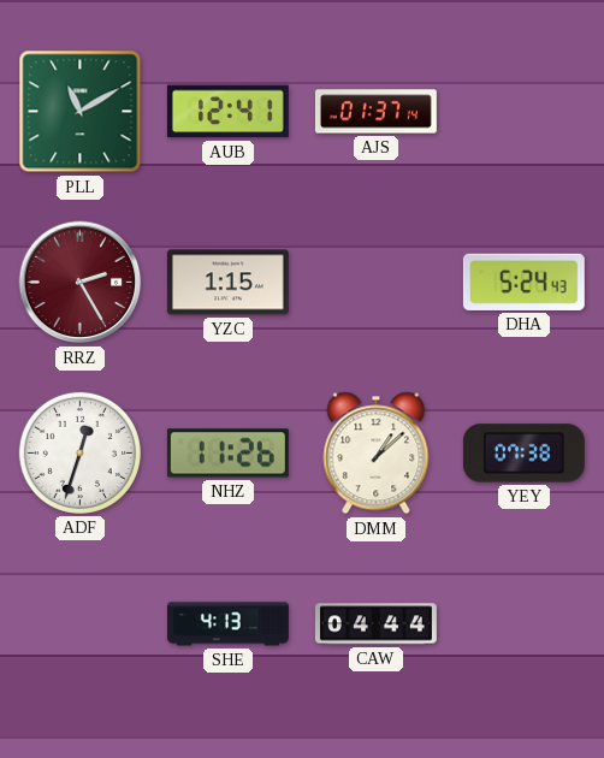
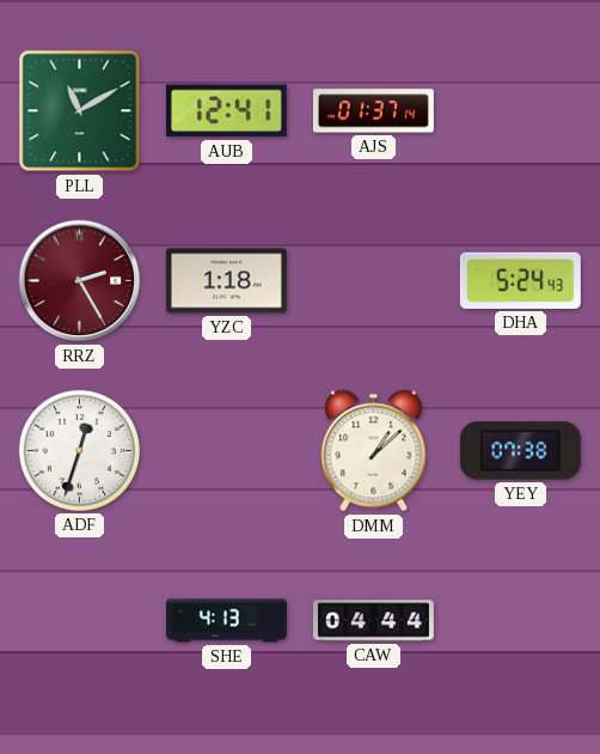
YZC: 1:15 -> 1:18 (226, 281)
NHZ: 11:26 -> none (227, 454)
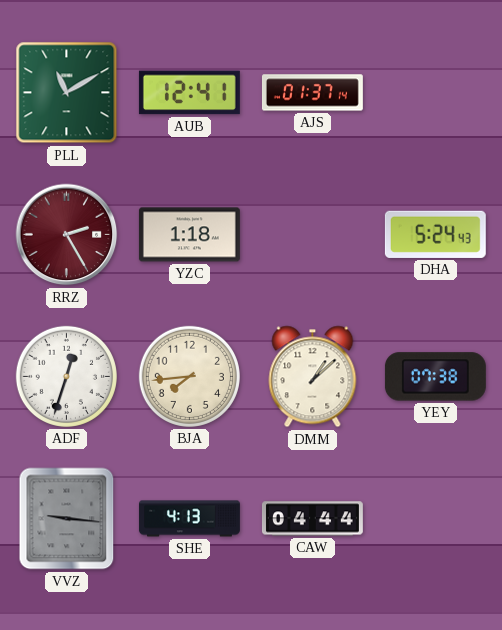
BJA: none -> 7:44 (189, 376)
VVZ: none -> 9:16 (67, 519)
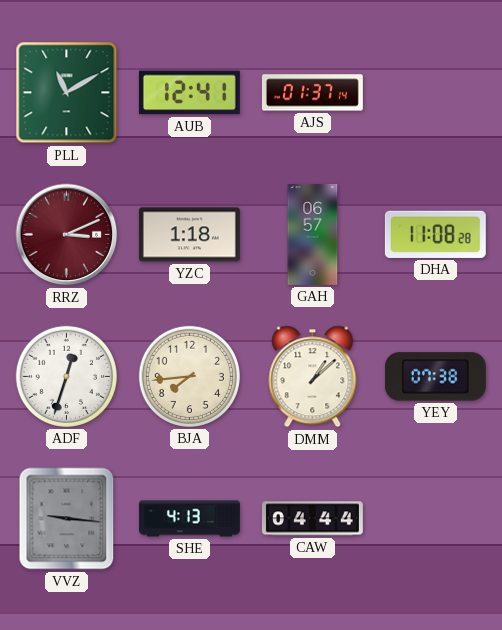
RRZ: 2:25 -> 3:11 (67, 235)
GAH: none -> 06:57 (313, 234)
DHA: 5:24 -> 11:08 (435, 234)
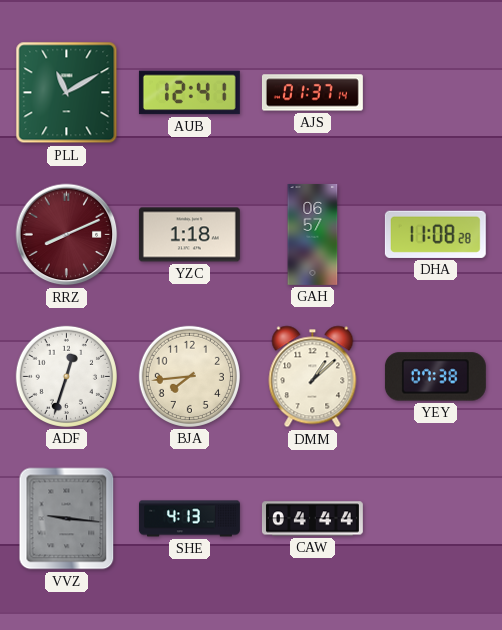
RRZ: 3:11 -> 8:11 (67, 235)
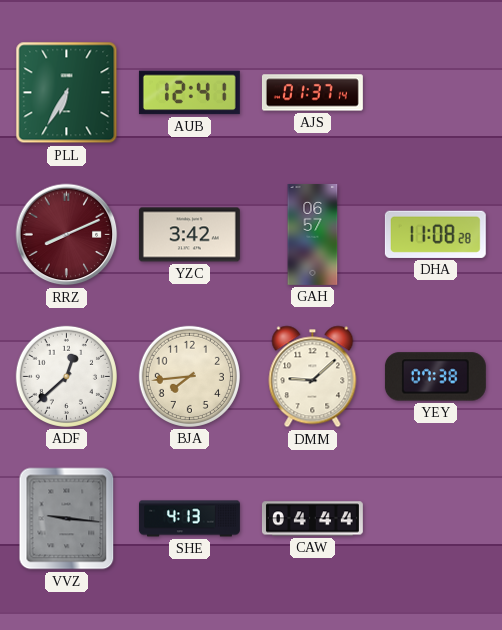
PLL: 11:10 -> 6:35 (67, 93)
YZC: 1:18 -> 3:42 (189, 235)
ADF: 12:33 -> 12:38 (66, 376)
DMM: 1:08 -> 9:08 (313, 377)
